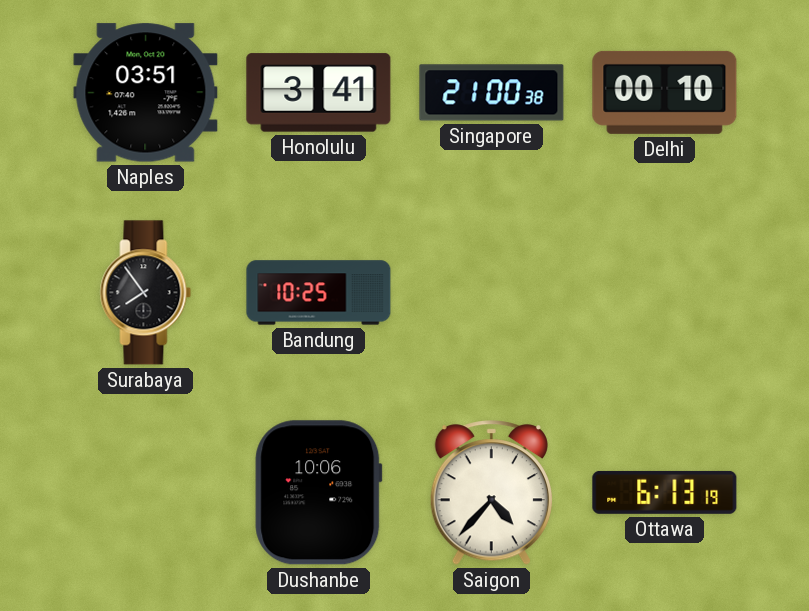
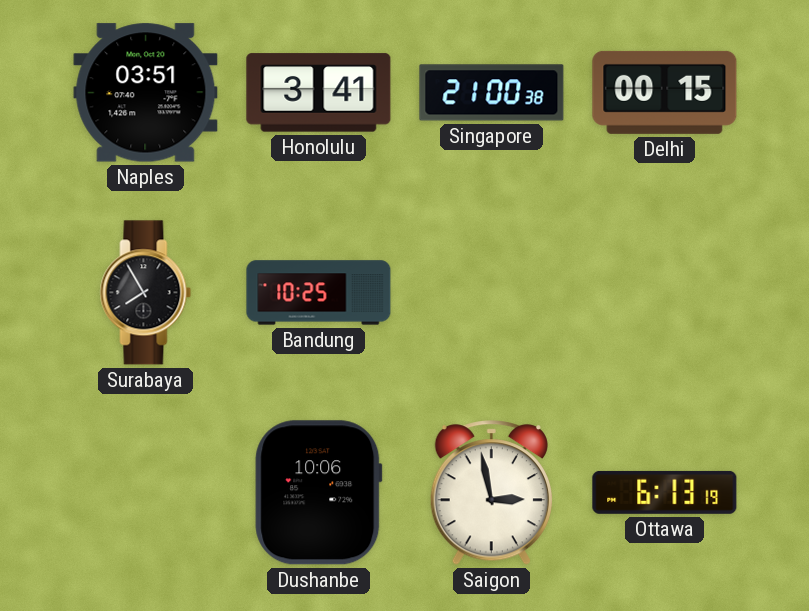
Delhi: 00:10 -> 00:15 (665, 92)
Surabaya: 7:54 -> 7:55 (146, 293)
Saigon: 4:37 -> 2:58 (491, 493)
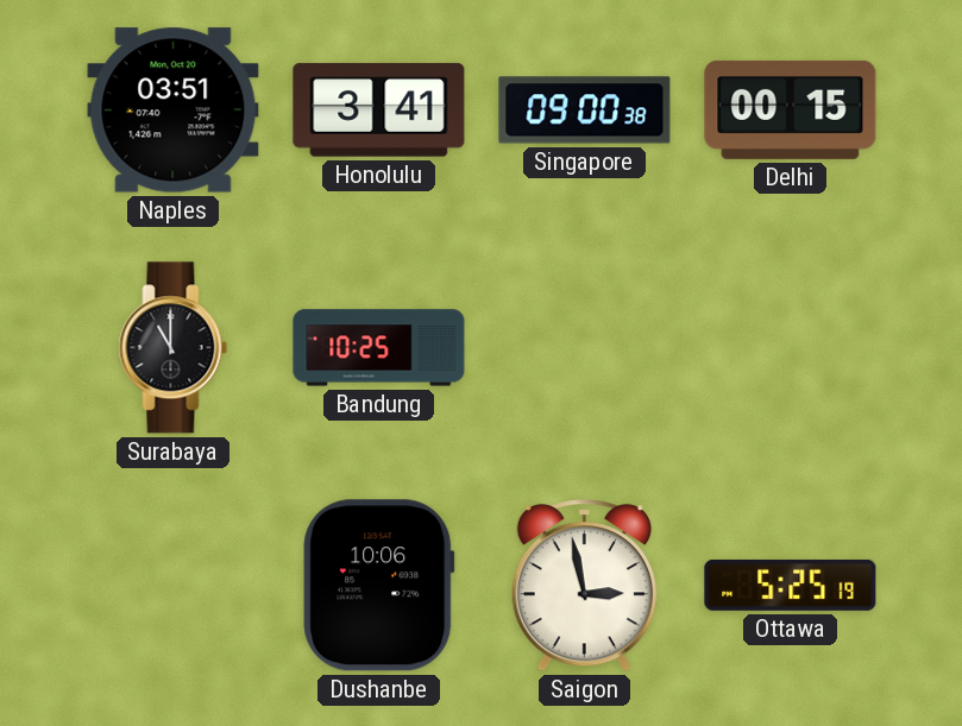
Singapore: 21:00 -> 09:00 (585, 111)
Surabaya: 7:55 -> 11:00 (174, 348)
Ottawa: 6:13 -> 5:25 (791, 585)
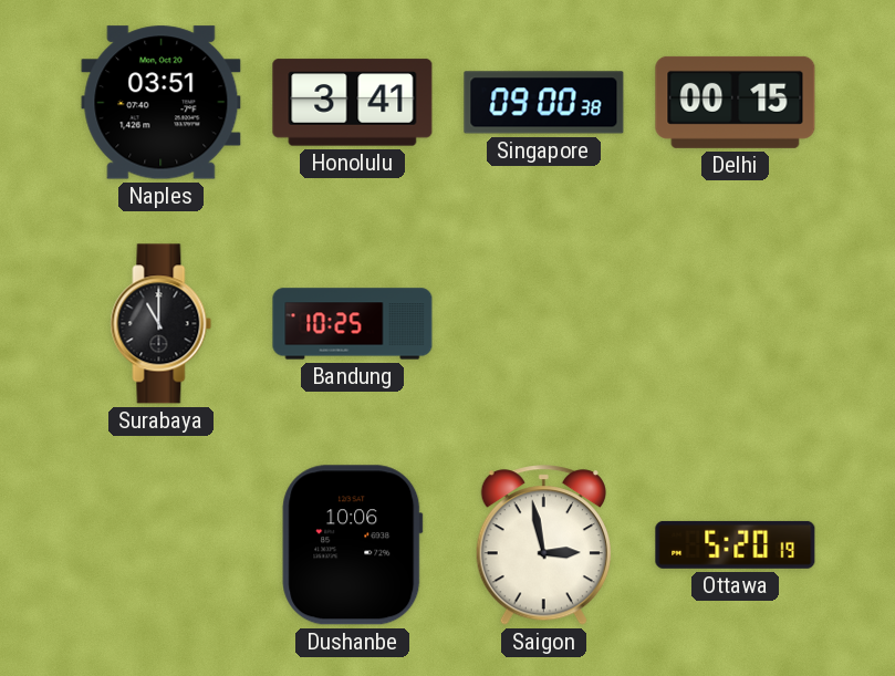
Ottawa: 5:25 -> 5:20 (736, 544)
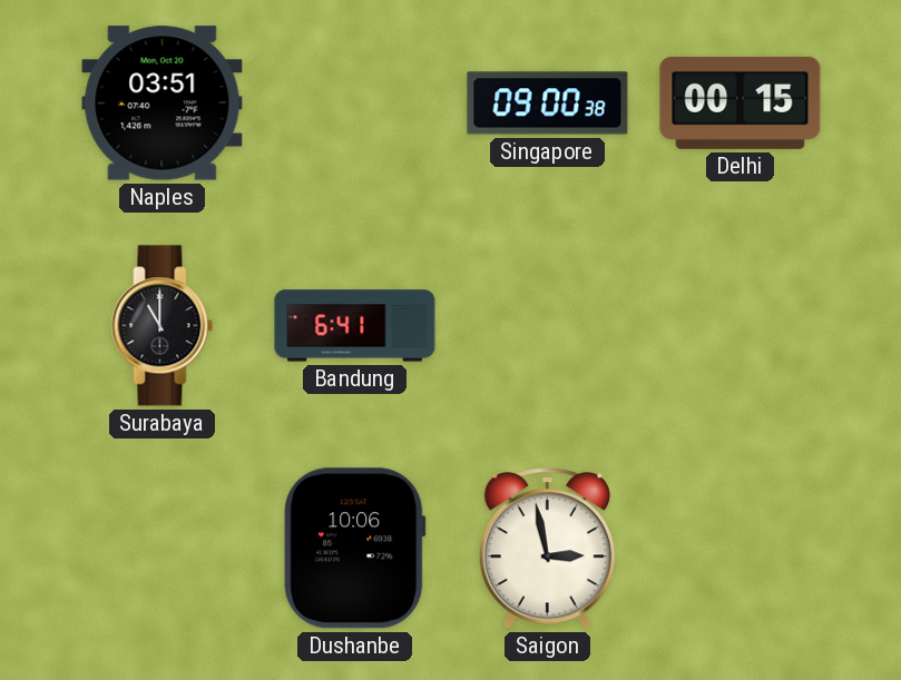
Honolulu: 3:41 -> none (353, 103)
Bandung: 10:25 -> 6:41 (355, 326)
Ottawa: 5:20 -> none (736, 544)
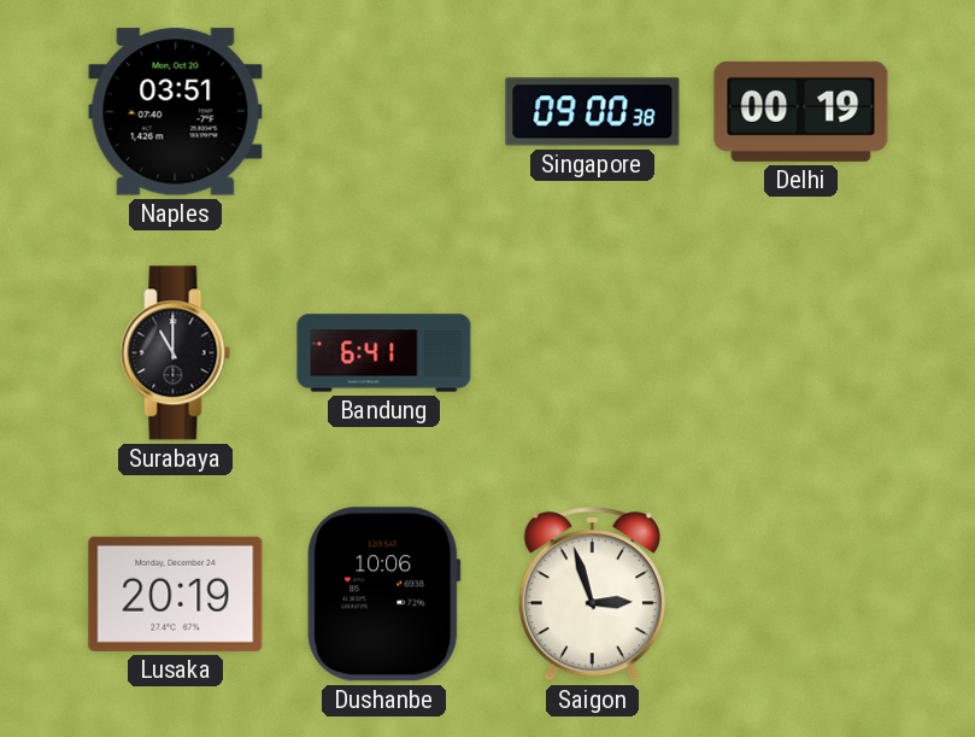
Delhi: 00:15 -> 00:19 (801, 111)
Lusaka: none -> 20:19 (176, 593)
Saigon: 2:58 -> 2:57 (592, 595)
